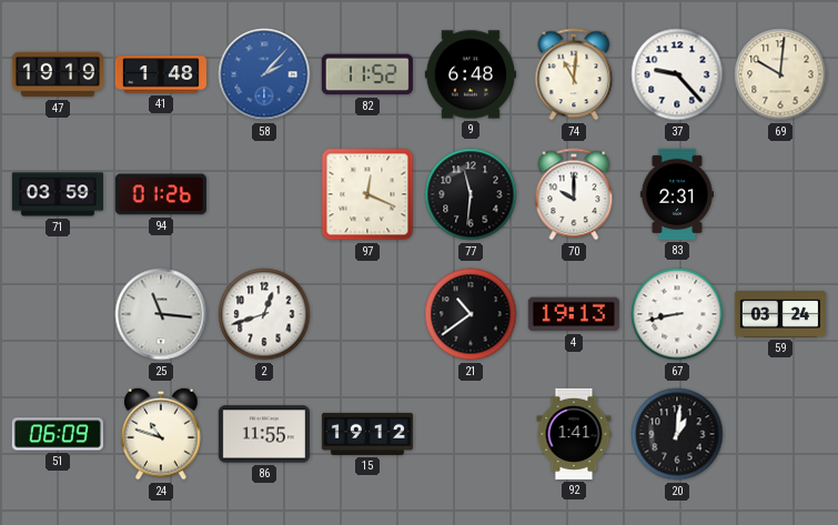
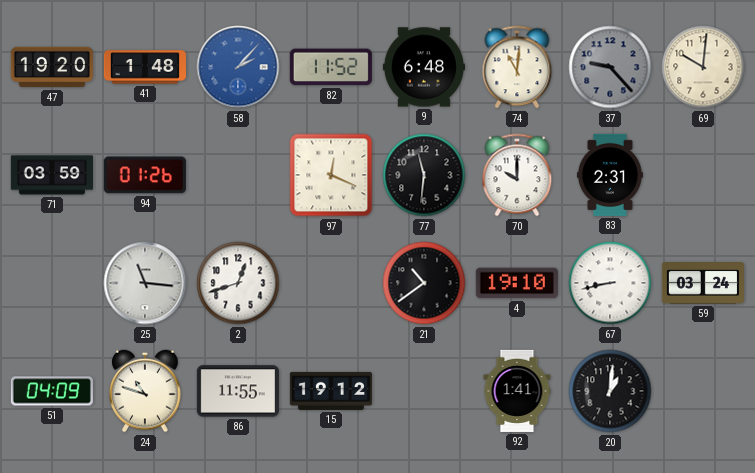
47: 19:19 -> 19:20 (52, 67)
37 dial: white -> grey (610, 67)
4: 19:13 -> 19:10 (517, 283)
51: 06:09 -> 04:09 (52, 391)
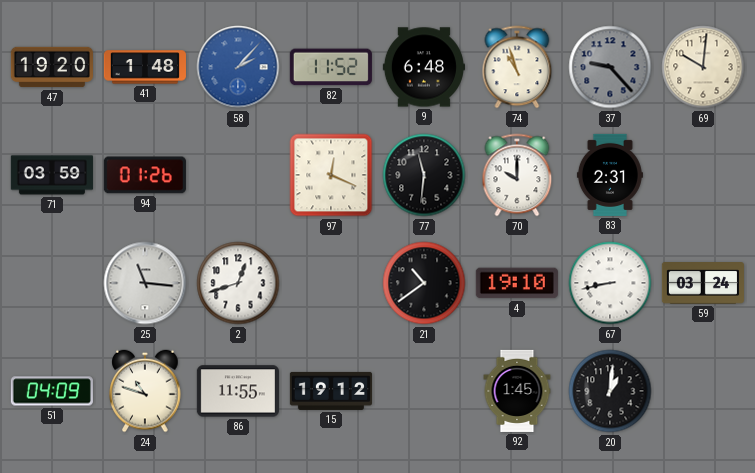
74: 11:01 -> 10:57 (517, 67)
92: 1:41 -> 1:45 (517, 391)
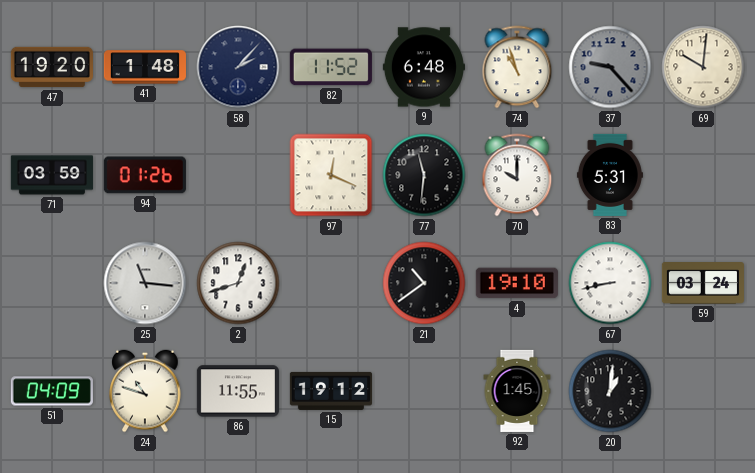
58 dial: blue -> navy (238, 67)
83: 2:31 -> 5:31 (610, 175)
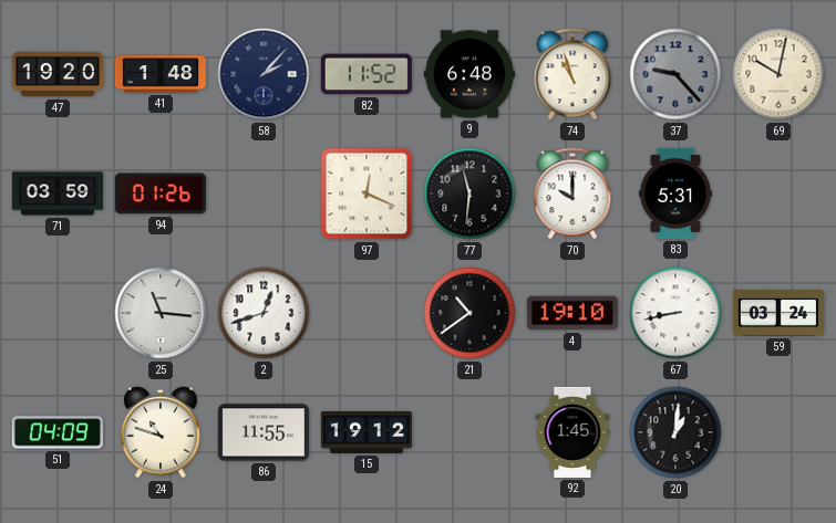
69: 10:01 -> 10:02 (778, 74)
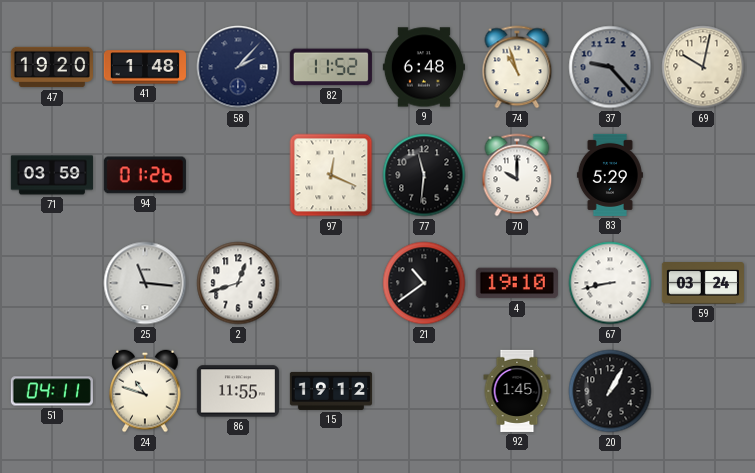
83: 5:31 -> 5:29 (610, 175)
51: 04:09 -> 04:11 (52, 391)
20: 1:01 -> 1:05 (610, 391)
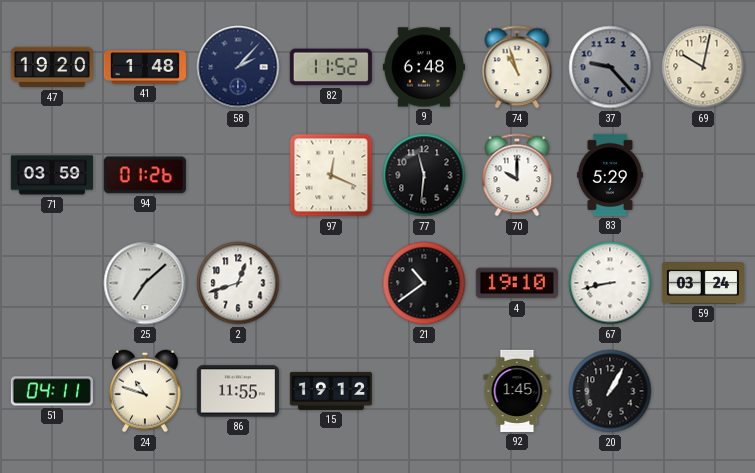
25: 11:16 -> 7:08 (145, 283)
